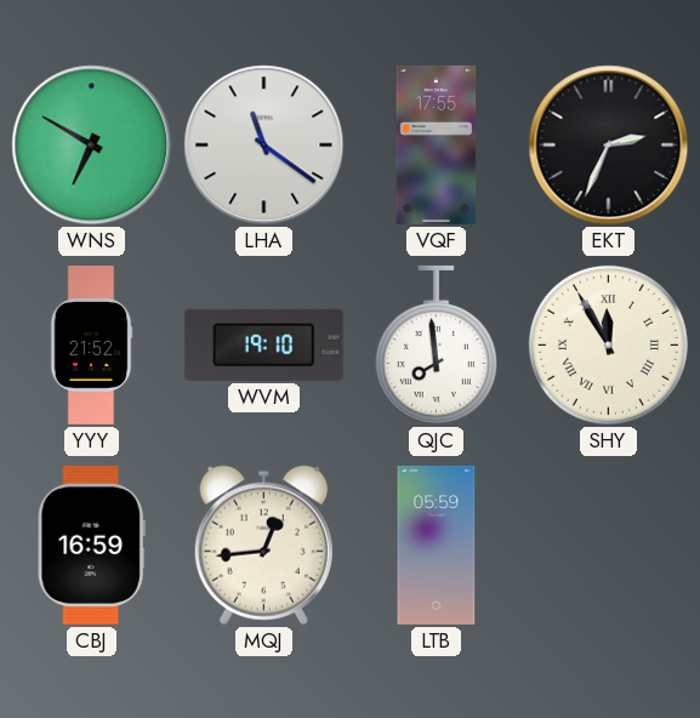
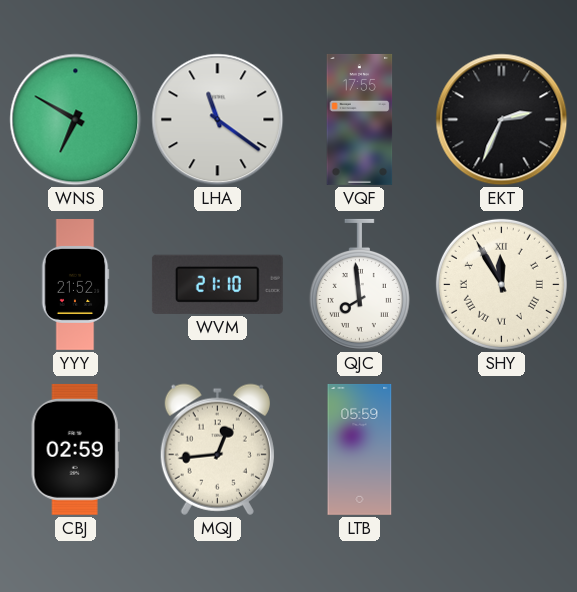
WVM: 19:10 -> 21:10 (217, 284)
CBJ: 16:59 -> 02:59 (75, 449)
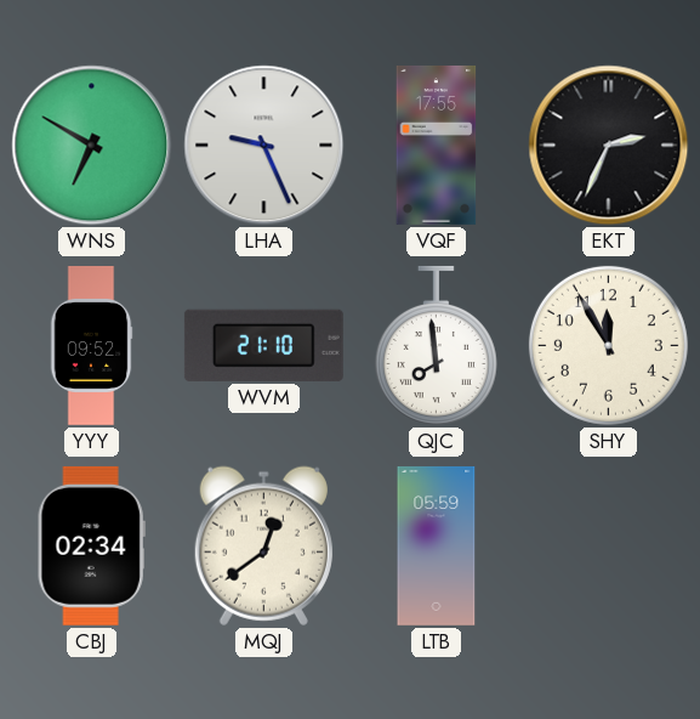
LHA: 11:21 -> 9:26 (264, 146)
YYY: 21:52 -> 09:52 (91, 346)
SHY numerals: Roman -> Arabic (608, 345)
CBJ: 02:59 -> 02:34 (91, 545)
MQJ: 12:44 -> 12:39 (263, 545)
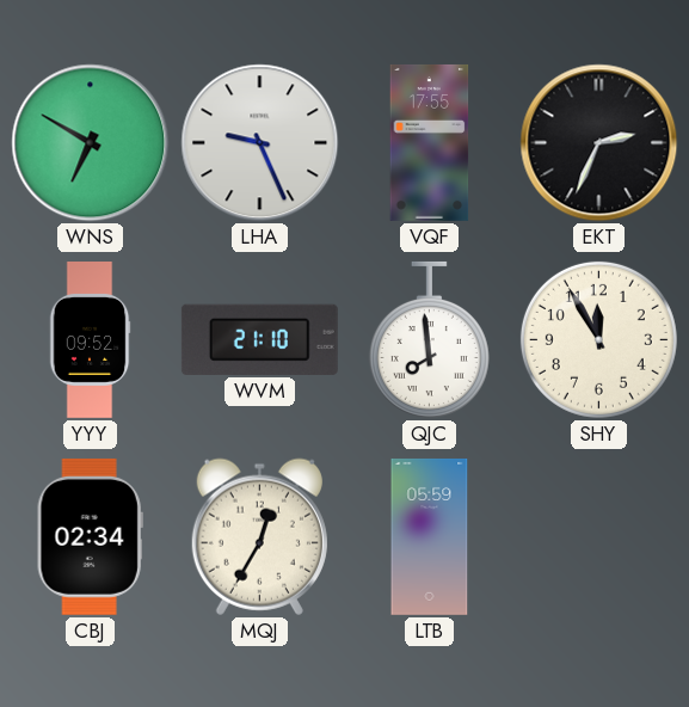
MQJ: 12:39 -> 12:35 (259, 536)
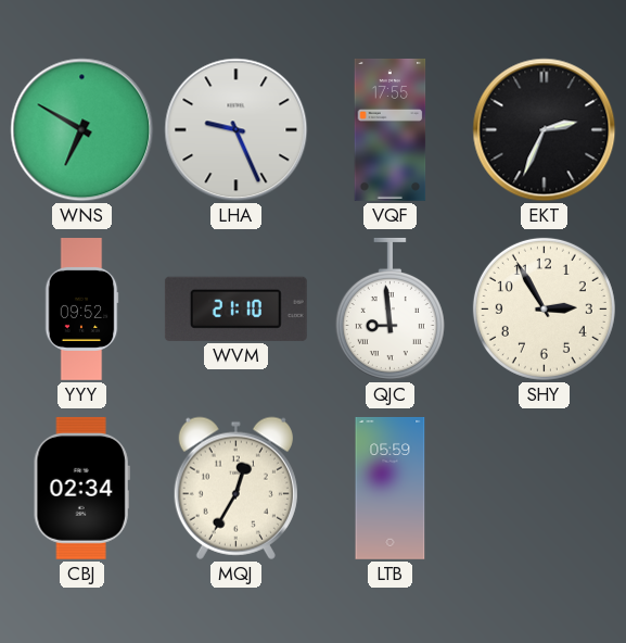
QJC: 7:59 -> 8:59 (389, 308)
SHY: 11:55 -> 2:55 (544, 308)
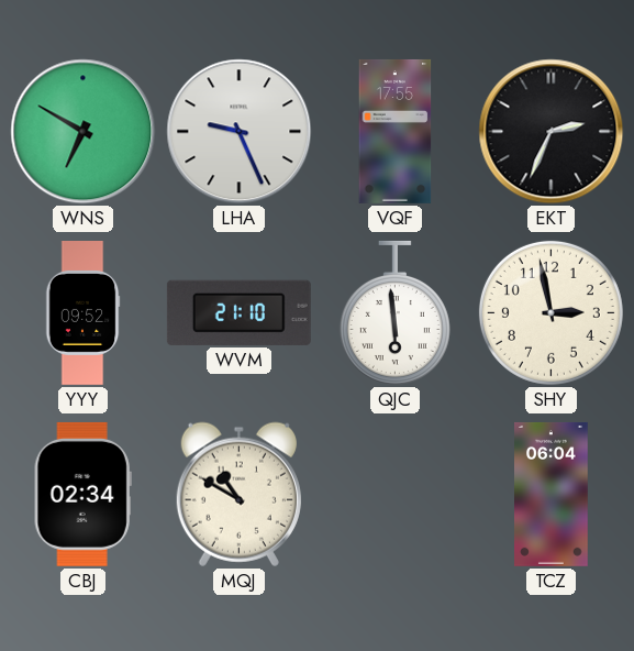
QJC: 8:59 -> 5:59 (394, 312)
SHY: 2:55 -> 2:58 (550, 312)
MQJ: 12:35 -> 10:50 (238, 494)
LTB: 05:59 -> none (391, 488)
TCZ: none -> 06:04 (552, 494)
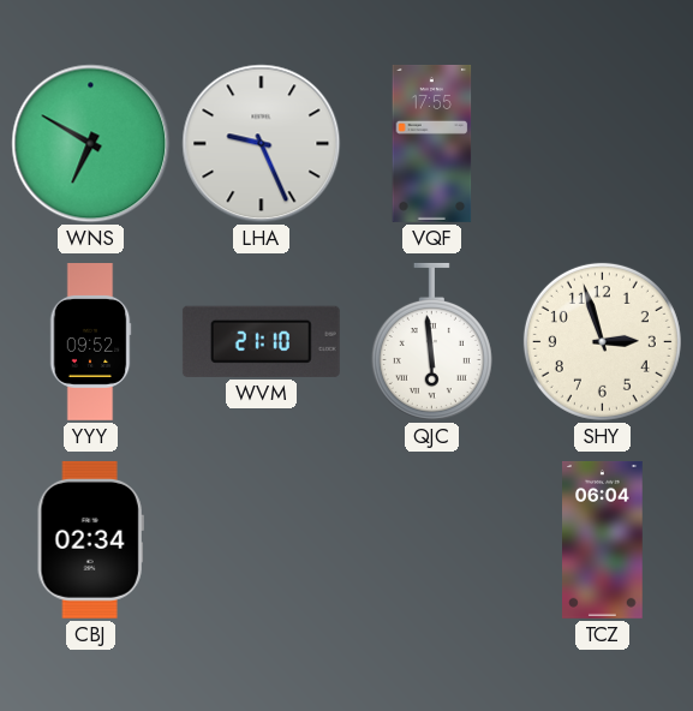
EKT: 2:34 -> none (552, 132)
SHY: 2:58 -> 2:57 (602, 341)
MQJ: 10:50 -> none (238, 494)
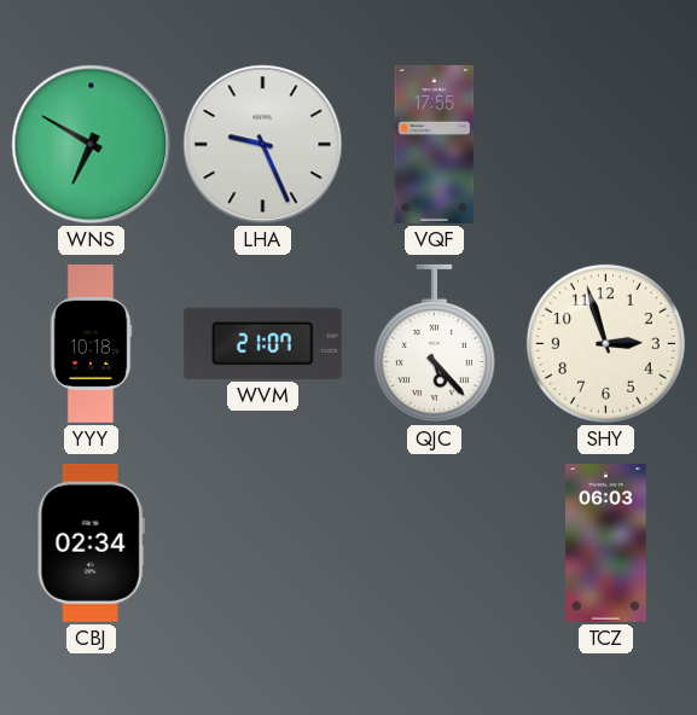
YYY: 09:52 -> 10:18 (91, 344)
WVM: 21:10 -> 21:07 (262, 343)
QJC: 5:59 -> 5:23 (434, 343)
TCZ: 06:04 -> 06:03 (606, 542)
